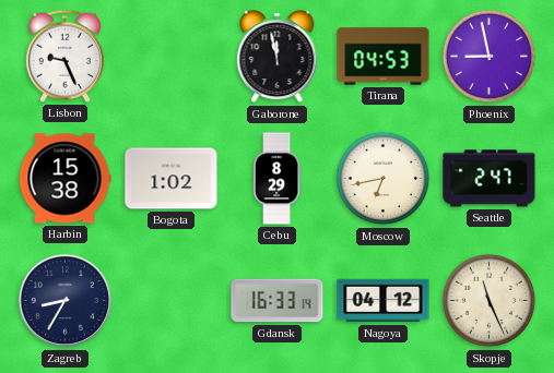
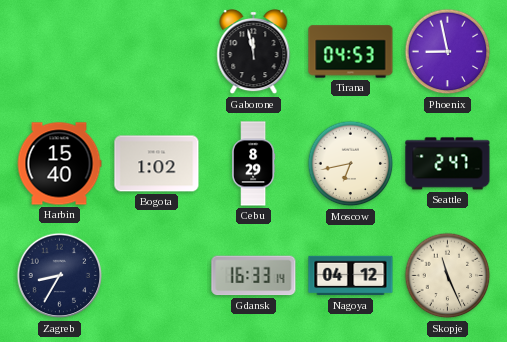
Lisbon: 9:26 -> none (64, 56)
Harbin: 15:38 -> 15:40 (59, 164)
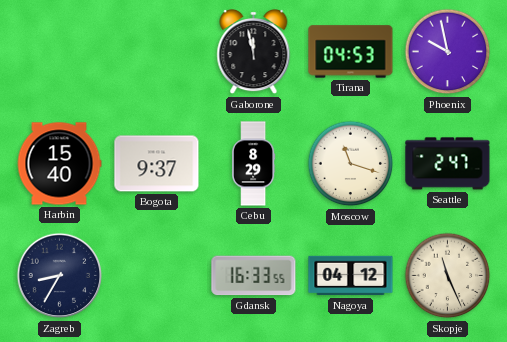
Phoenix: 8:58 -> 9:58 (448, 52)
Bogota: 1:02 -> 9:37 (157, 164)
Moscow: 6:43 -> 11:18 (351, 164)
Gdansk: 16:33:14 -> 16:33:55 (254, 276)
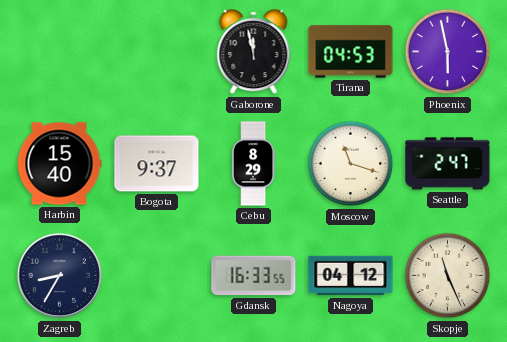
Phoenix: 9:58 -> 5:58 (448, 52)
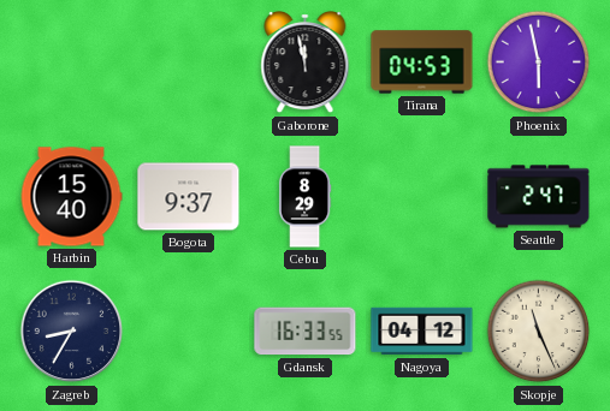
Moscow: 11:18 -> none (351, 164)
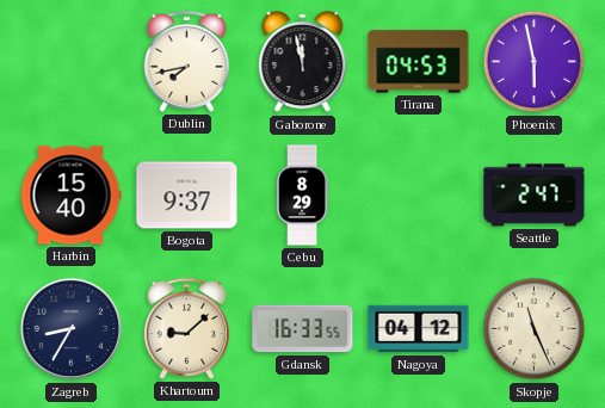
Dublin: none -> 7:43 (186, 61)
Khartoum: none -> 9:08 (186, 328)
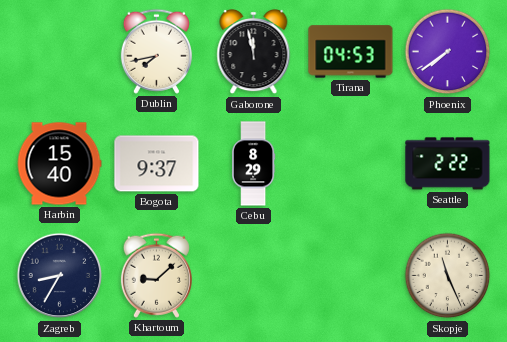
Phoenix: 5:58 -> 7:39 (448, 52)
Seattle: 2:47 -> 2:22 (448, 164)
Gdansk: 16:33 -> none (303, 329)
Nagoya: 04:12 -> none (419, 329)
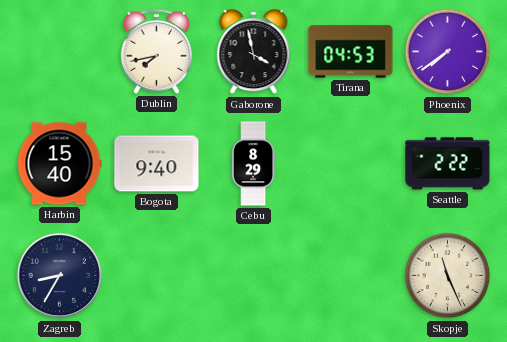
Gaborone: 11:58 -> 3:58 (254, 53)
Bogota: 9:37 -> 9:40 (157, 164)
Khartoum: 9:08 -> none (156, 275)
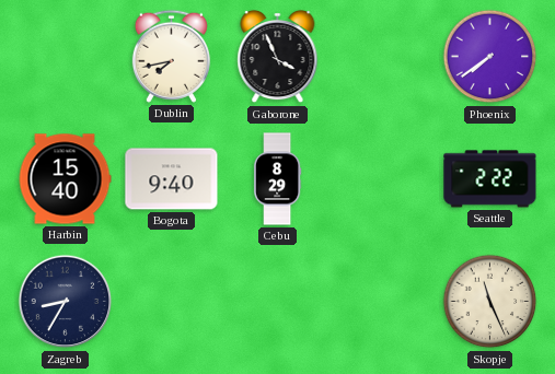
Gaborone: 3:58 -> 3:56 (278, 58)
Tirana: 04:53 -> none (351, 52)
